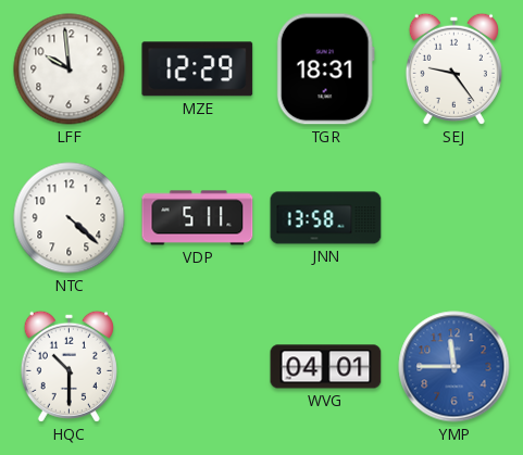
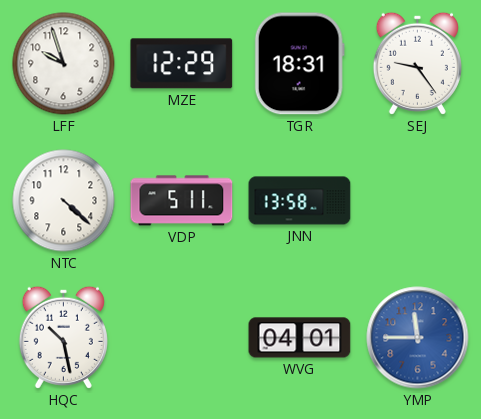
LFF: 9:59 -> 9:57 (64, 64)
HQC: 10:30 -> 10:28 (63, 337)
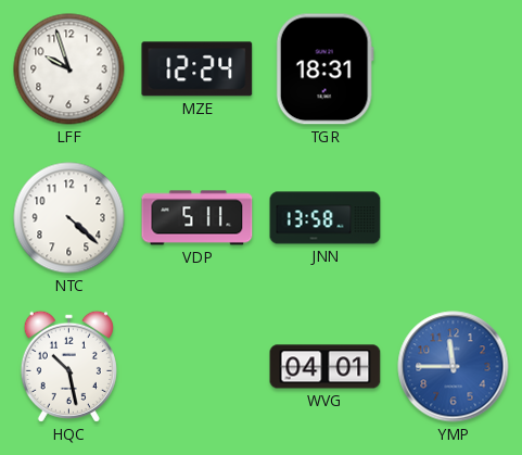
MZE: 12:29 -> 12:24 (198, 69)
SEJ: 9:24 -> none (417, 63)
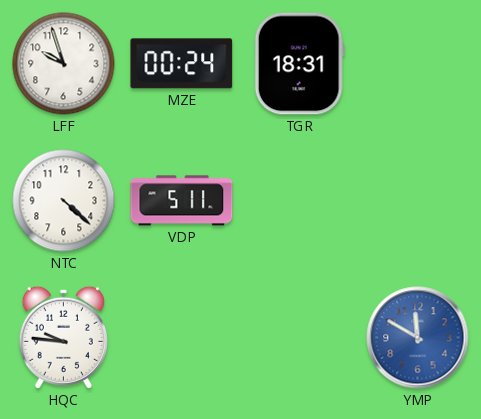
MZE: 12:24 -> 00:24 (182, 64)
JNN: 13:58 -> none (326, 218)
HQC: 10:28 -> 9:46 (63, 337)
WVG: 04:01 -> none (326, 367)
YMP: 11:45 -> 11:50 (418, 338)
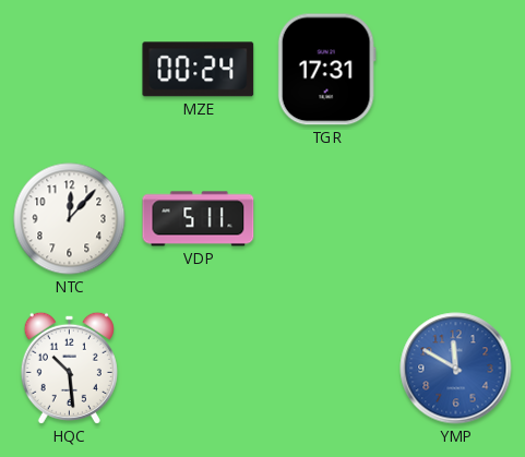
LFF: 9:57 -> none (64, 64)
TGR: 18:31 -> 17:31 (326, 70)
NTC: 4:22 -> 12:07 (70, 219)
HQC: 9:46 -> 10:29 (69, 368)
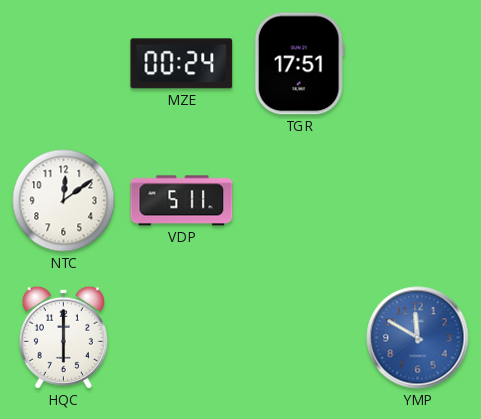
TGR: 17:31 -> 17:51 (299, 64)
NTC: 12:07 -> 12:09 (64, 201)
HQC: 10:29 -> 6:00 (63, 337)
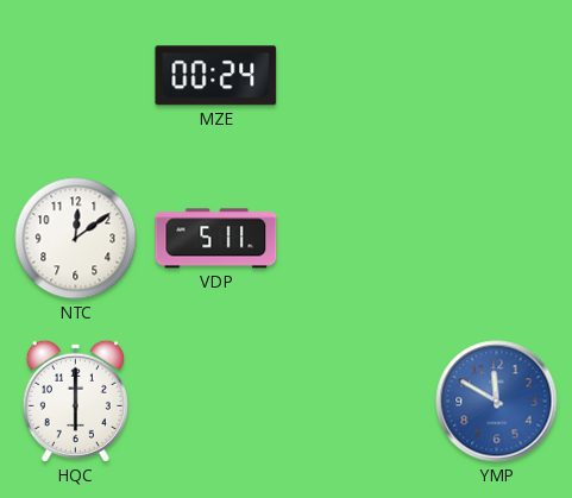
TGR: 17:51 -> none (299, 64)
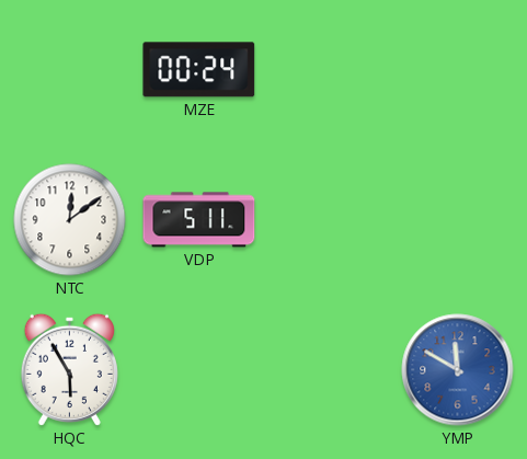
HQC: 6:00 -> 5:55 (69, 369)
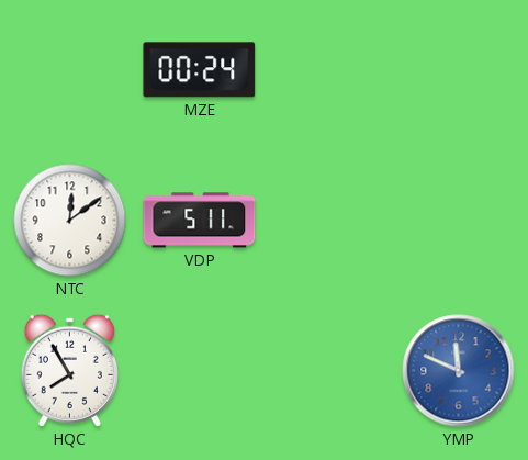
HQC: 5:55 -> 7:55 (69, 370)
YMP: 11:50 -> 11:49 (459, 371)
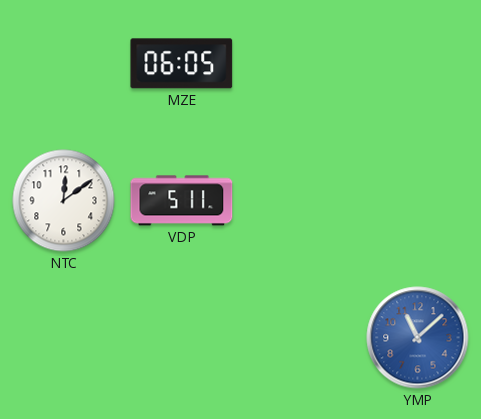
MZE: 00:24 -> 06:05 (182, 64)
HQC: 7:55 -> none (69, 370)
YMP: 11:49 -> 11:08 (418, 338)
